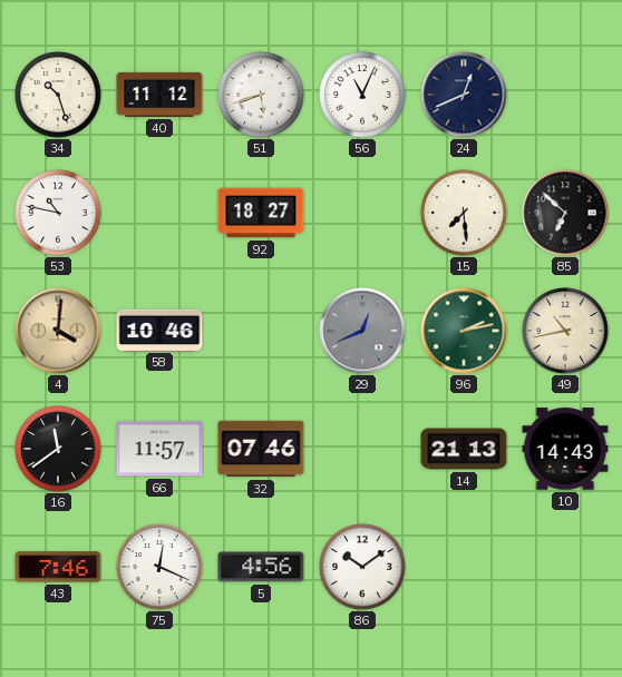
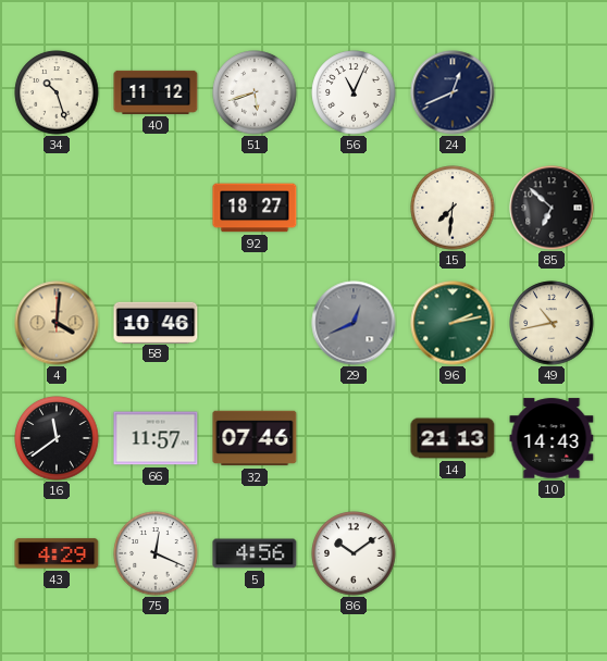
53: 10:47 -> none (58, 213)
15: 7:29 -> 7:31 (453, 208)
43: 7:46 -> 4:29 (57, 553)
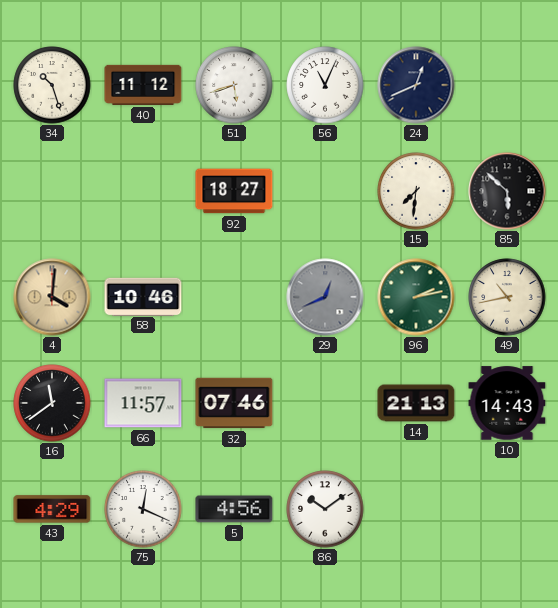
85: 6:52 -> 5:52 (507, 191)
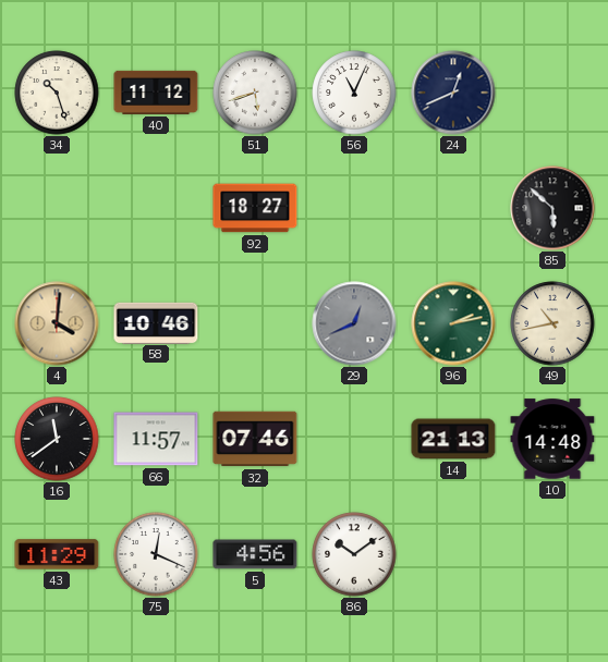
15: 7:31 -> none (416, 191)
10: 14:43 -> 14:48 (552, 439)
43: 4:29 -> 11:29 (57, 554)
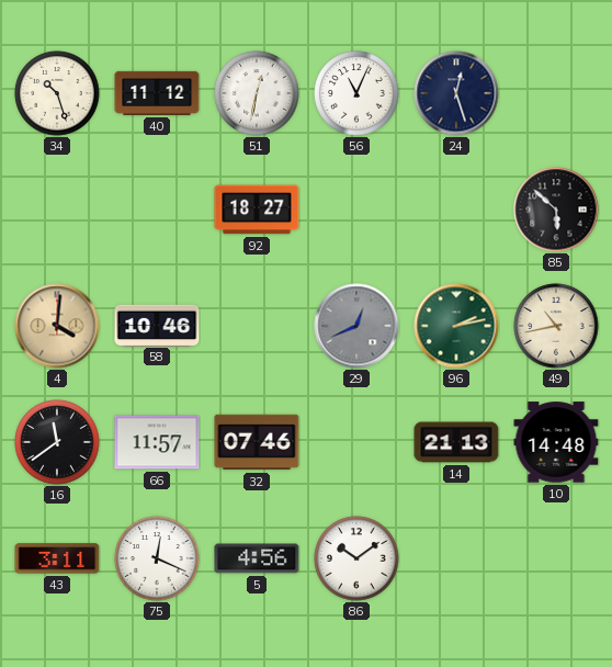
51: 5:42 -> 12:32 (257, 93)
24: 12:41 -> 12:27 (456, 93)
43: 11:29 -> 3:11 (57, 558)
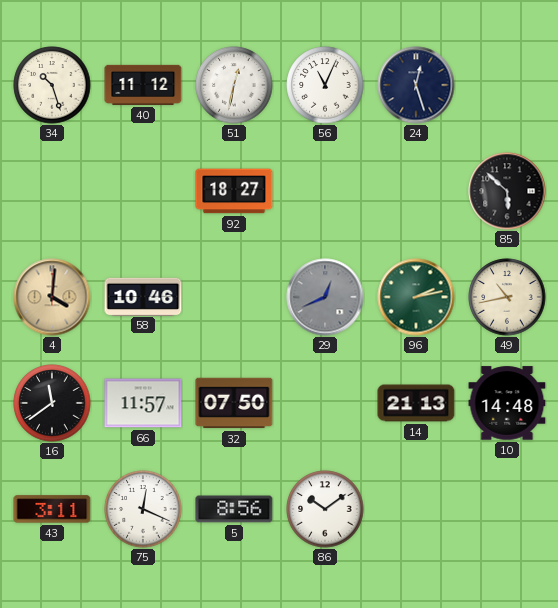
32: 07:46 -> 07:50 (234, 403)
5: 4:56 -> 8:56 (234, 509)
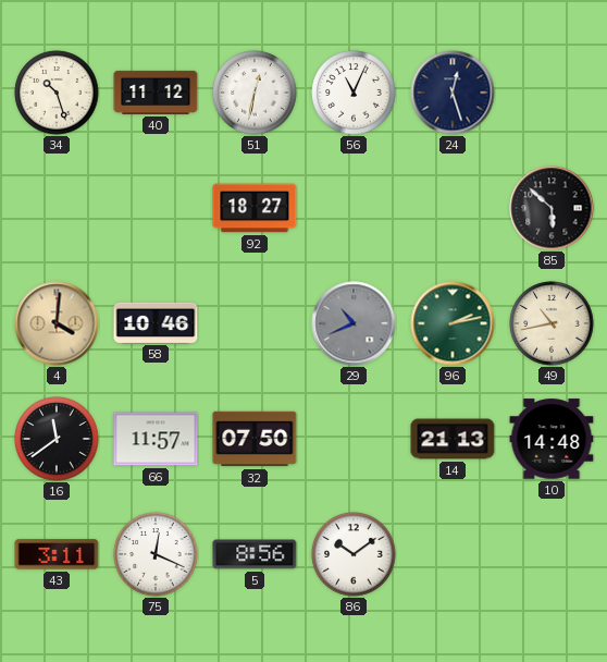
29: 12:41 -> 10:41 (354, 323)
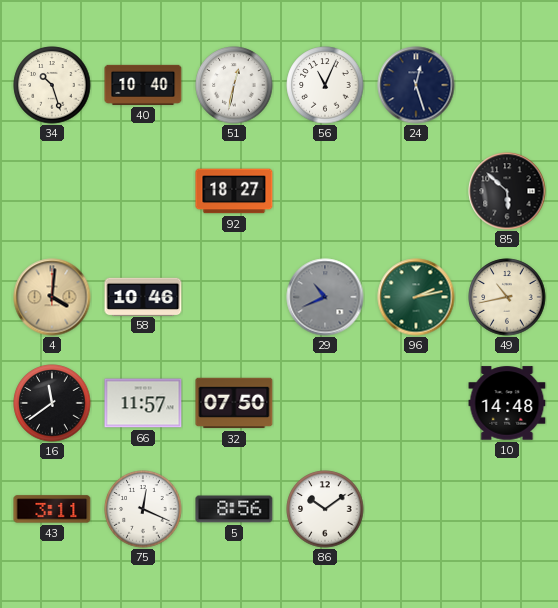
40: 11:12 -> 10:40 (143, 85)
14: 21:13 -> none (453, 439)
